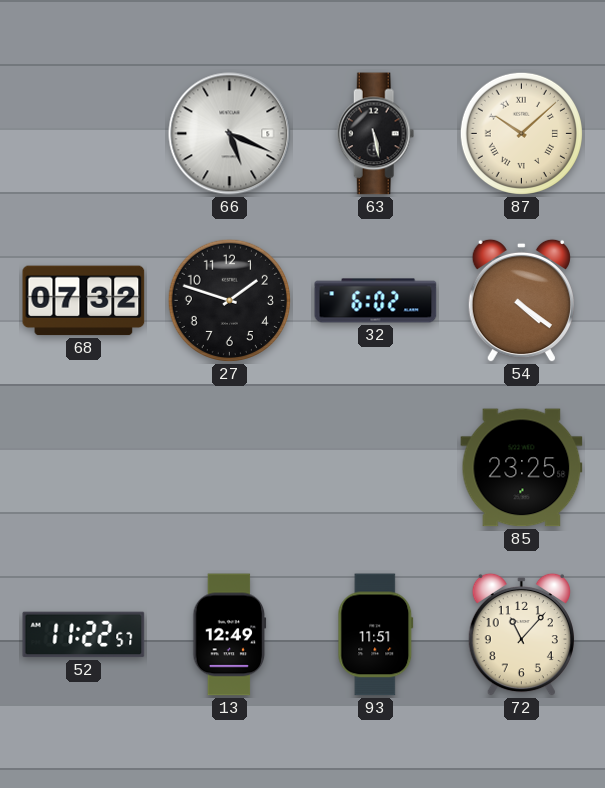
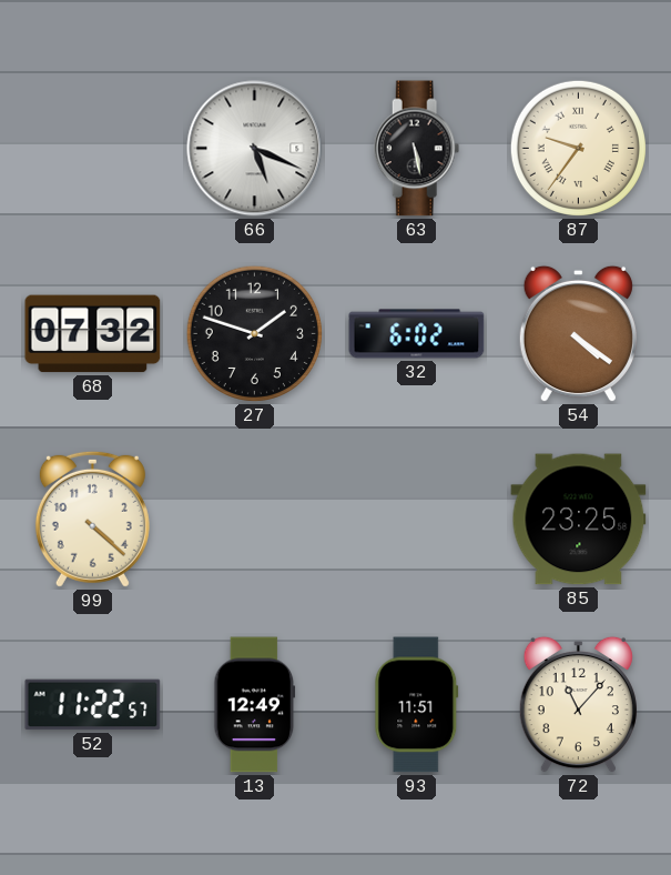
87: 10:08 -> 9:36 (578, 148)
99: none -> 4:22 (92, 519)
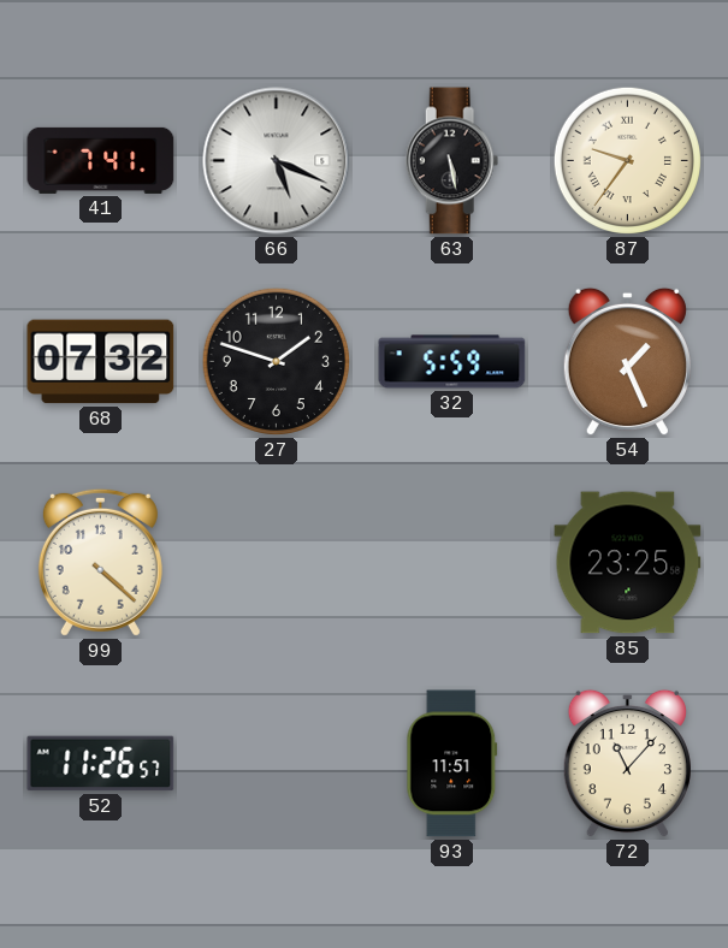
41: none -> 7:41 (101, 160)
32: 6:02 -> 5:59 (452, 362)
54: 4:21 -> 1:26 (627, 362)
52: 11:22 -> 11:26 (101, 764)
13: 12:49 -> none (255, 705)
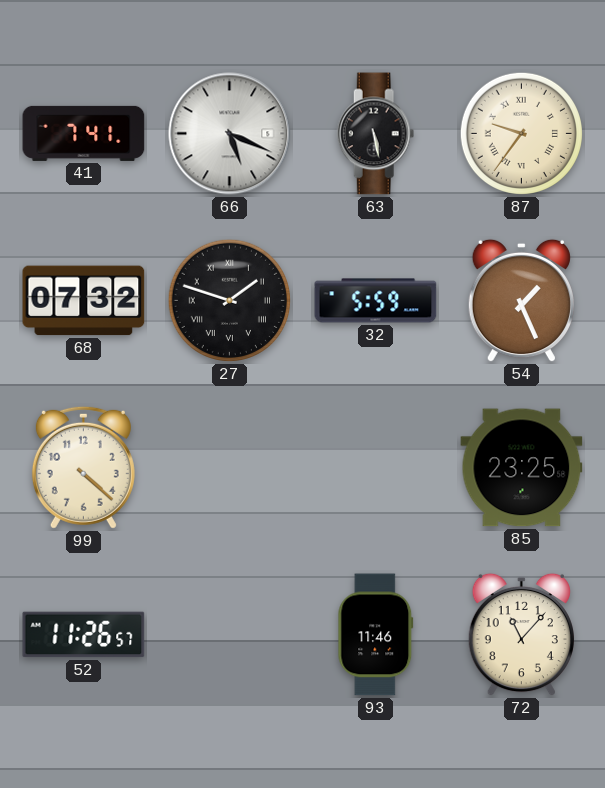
27 numerals: Arabic -> Roman (229, 300)
93: 11:51 -> 11:46 (376, 635)
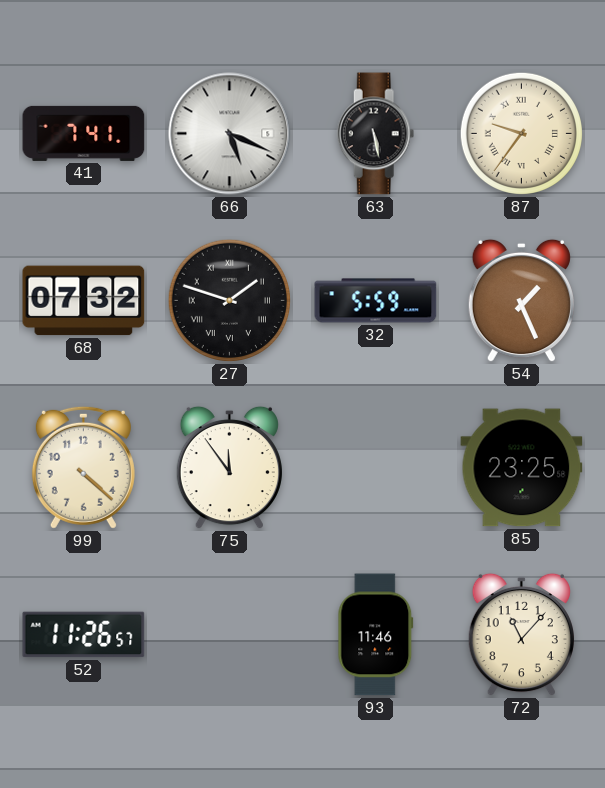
75: none -> 11:54 (229, 468)
